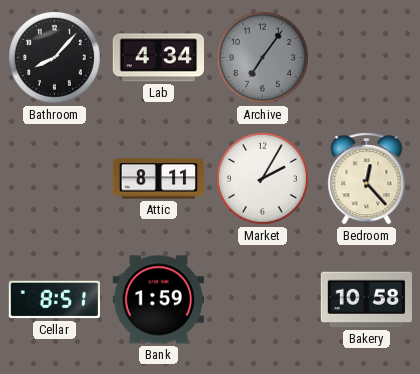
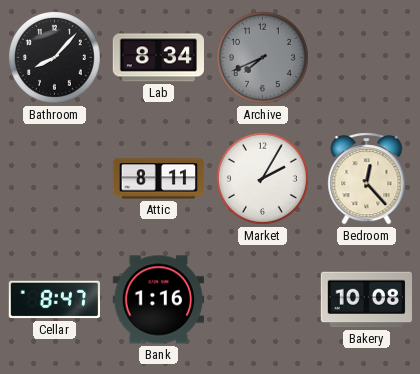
Lab: 4:34 -> 8:34 (158, 58)
Archive: 7:06 -> 7:41 (262, 57)
Cellar: 8:51 -> 8:47 (54, 300)
Bank: 1:59 -> 1:16 (158, 300)
Bakery: 10:58 -> 10:08 (366, 300)
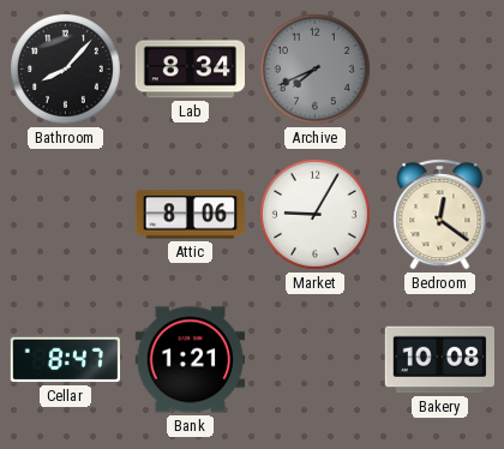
Attic: 8:11 -> 8:06 (191, 215)
Market: 2:05 -> 9:05 (314, 214)
Bedroom: 12:23 -> 12:21 (440, 215)
Bank: 1:16 -> 1:21 (190, 360)
